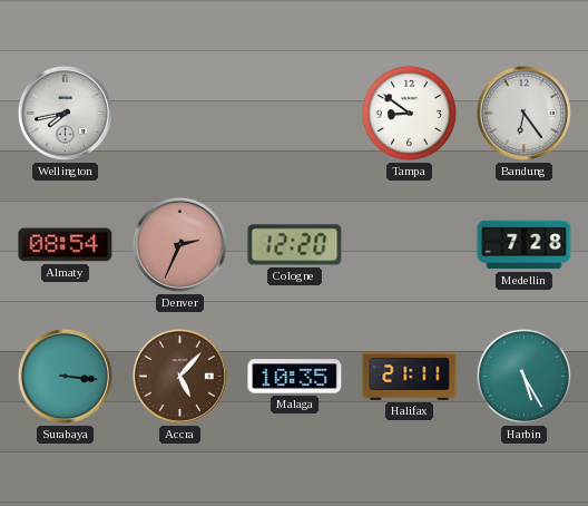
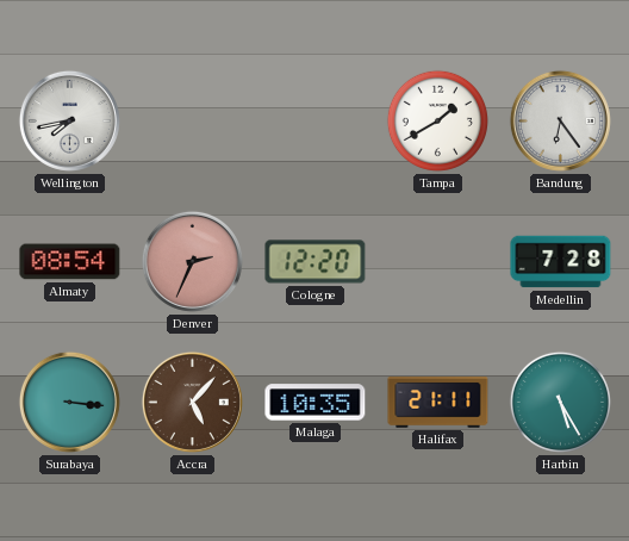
Tampa: 8:51 -> 1:40 (437, 120)
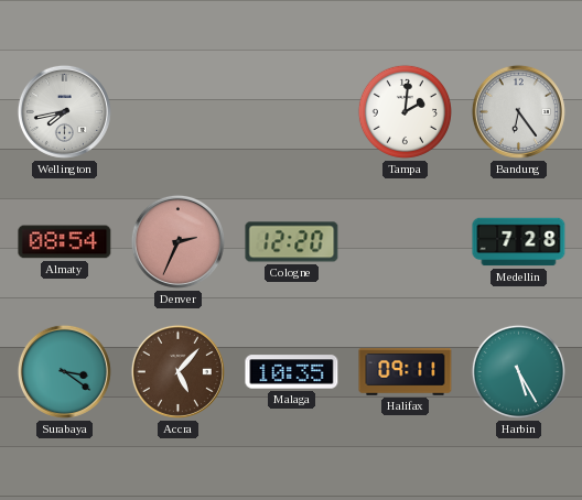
Tampa: 1:40 -> 2:01 (405, 111)
Surabaya: 3:16 -> 3:21 (64, 371)
Halifax: 21:11 -> 09:11 (406, 372)
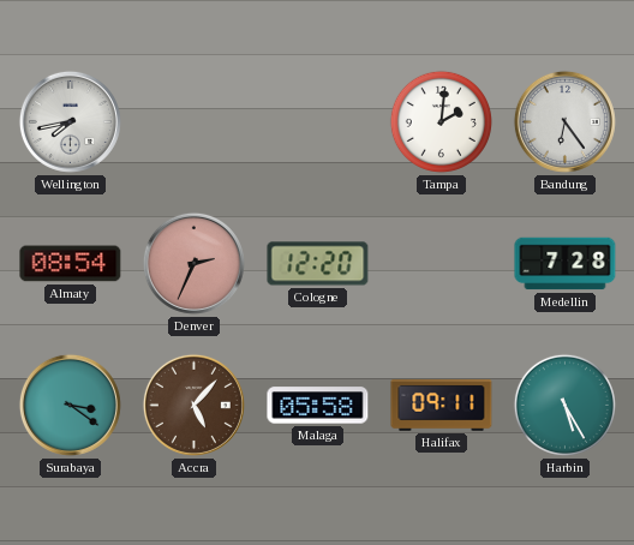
Malaga: 10:35 -> 05:58 (318, 406)
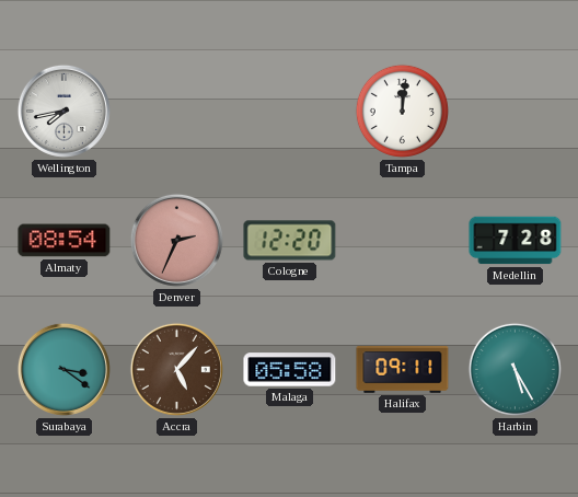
Tampa: 2:01 -> 12:01 (402, 111)
Bandung: 6:24 -> none (564, 121)
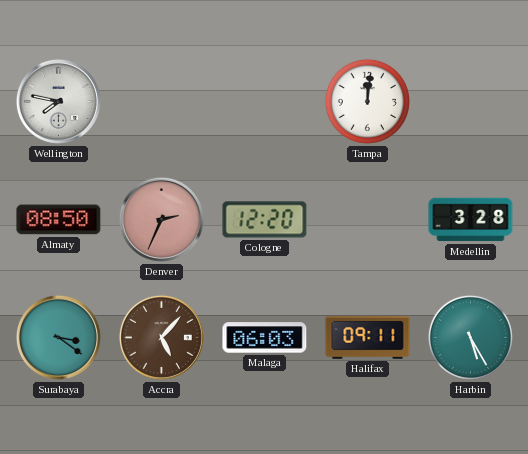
Wellington: 7:43 -> 7:47 (58, 101)
Almaty: 08:54 -> 08:50 (59, 220)
Medellin: 7:28 -> 3:28 (471, 220)
Malaga: 05:58 -> 06:03 (265, 338)
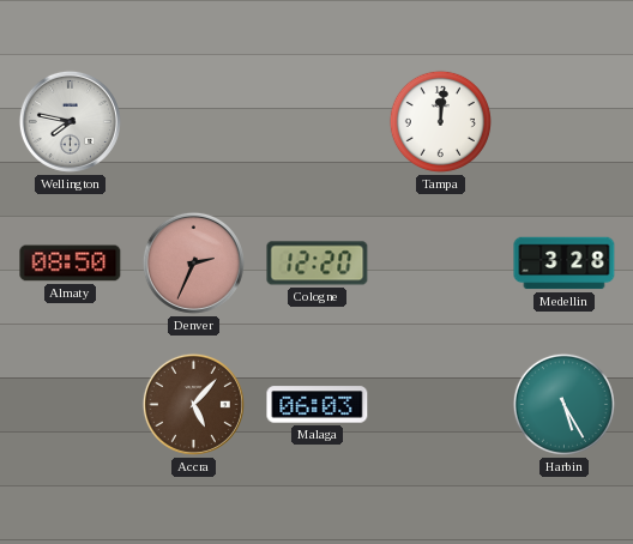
Surabaya: 3:21 -> none (58, 337)
Halifax: 09:11 -> none (368, 338)
